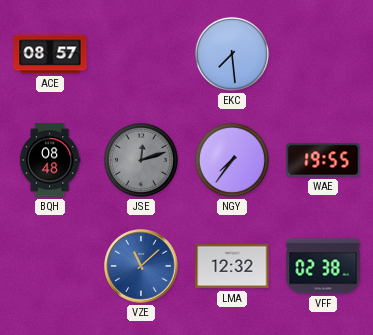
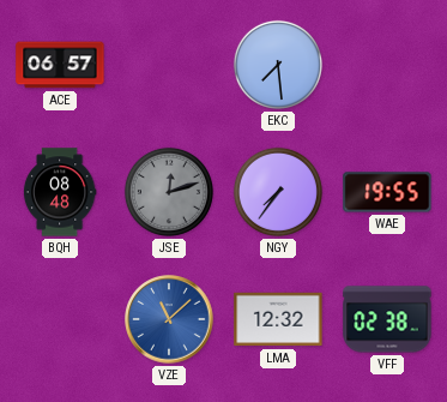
ACE: 08:57 -> 06:57 (60, 65)
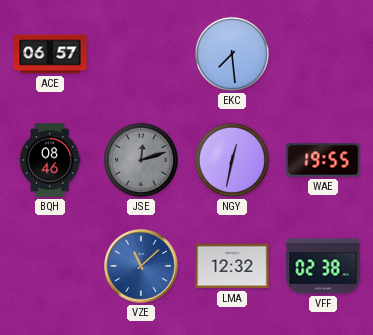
BQH: 08:48 -> 08:46 (50, 160)
NGY: 7:36 -> 12:32 (232, 160)
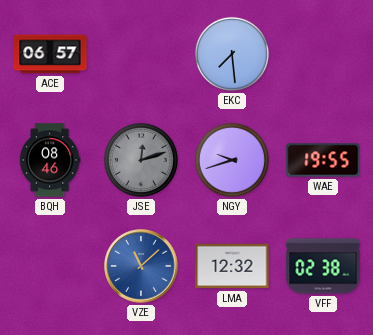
NGY: 12:32 -> 9:42 (232, 160)
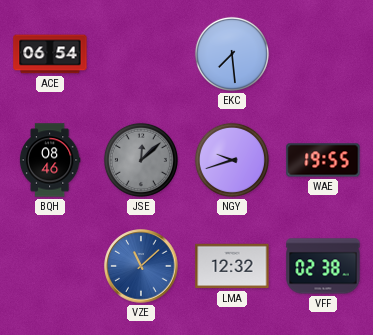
ACE: 06:57 -> 06:54 (50, 54)
JSE: 12:12 -> 12:08 (141, 160)
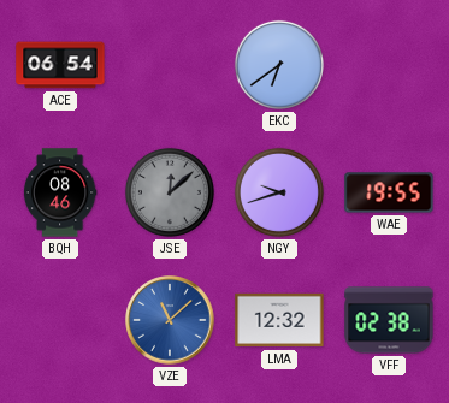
EKC: 7:29 -> 6:39 (279, 65)
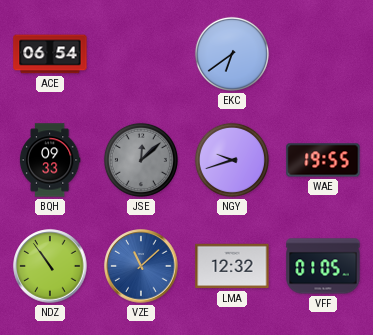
BQH: 08:46 -> 09:33 (50, 160)
NDZ: none -> 10:54 (50, 266)
VFF: 02:38 -> 01:05 (323, 266)
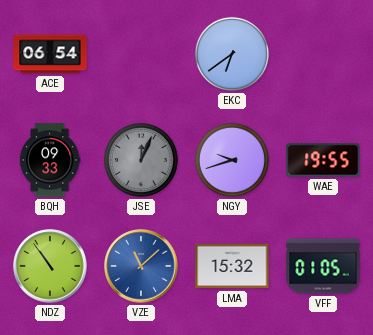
JSE: 12:08 -> 12:04 (141, 160)
LMA: 12:32 -> 15:32 (232, 266)
